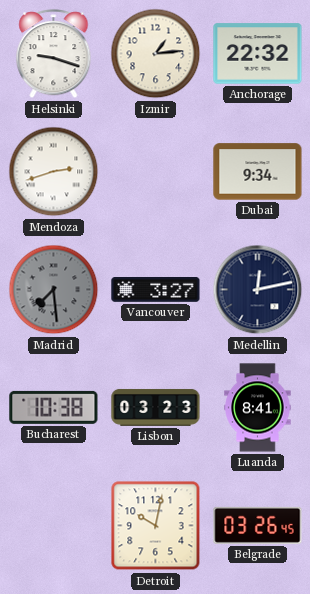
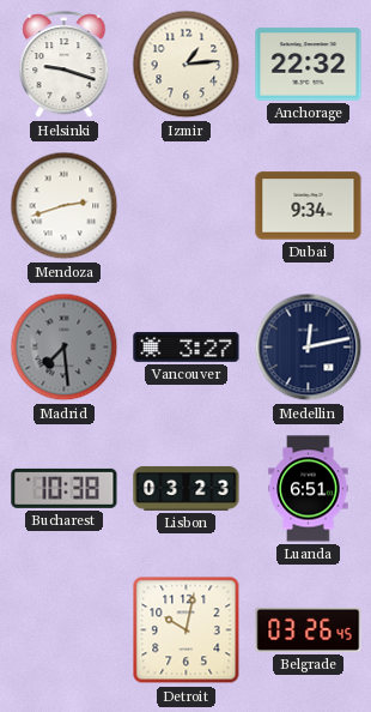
Luanda: 8:41 -> 6:51 (309, 489)
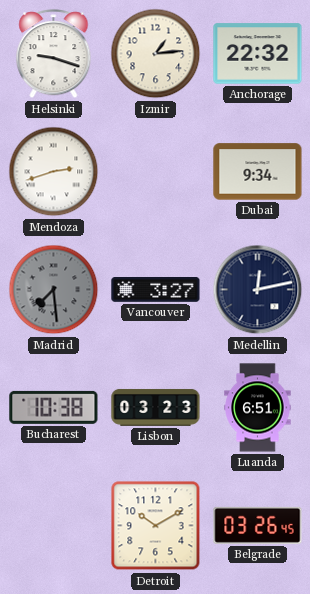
Detroit: 10:02 -> 10:10 (156, 526)
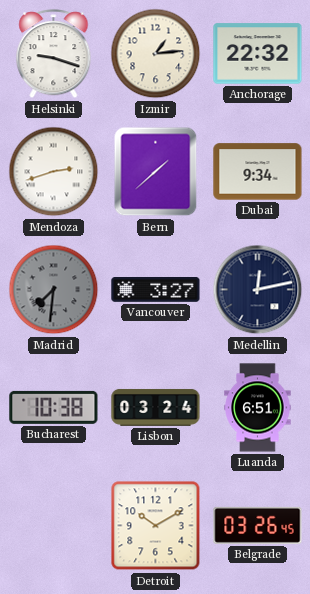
Bern: none -> 1:38 (156, 172)
Madrid: 7:29 -> 7:31 (54, 290)
Lisbon: 03:23 -> 03:24 (156, 407)
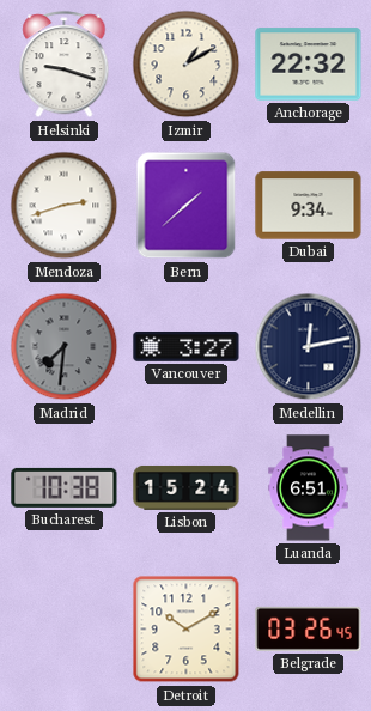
Izmir: 1:14 -> 1:10 (187, 65)
Lisbon: 03:24 -> 15:24 (187, 487)
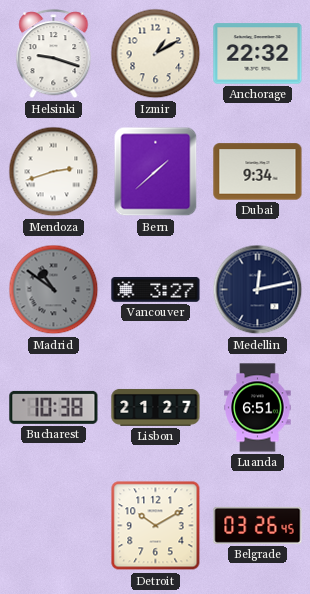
Madrid: 7:31 -> 10:51 (54, 290)
Lisbon: 15:24 -> 21:27 (156, 407)
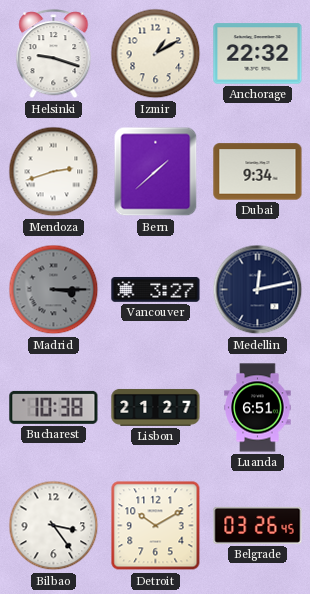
Madrid: 10:51 -> 3:15 (54, 290)
Bilbao: none -> 3:24 (54, 526)
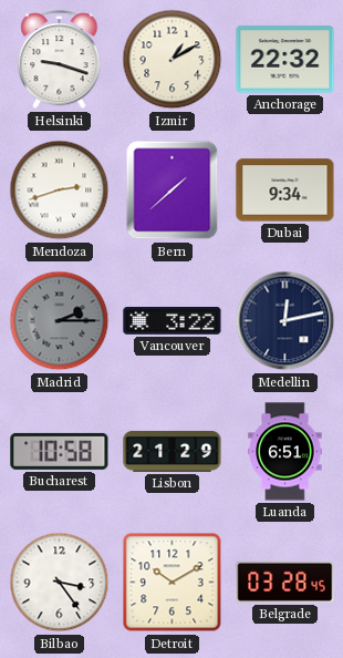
Madrid: 3:15 -> 2:15 (60, 321)
Vancouver: 3:27 -> 3:22 (173, 321)
Bucharest: 10:38 -> 10:58 (60, 451)
Lisbon: 21:27 -> 21:29 (173, 451)
Belgrade: 03:26 -> 03:28 (285, 582)
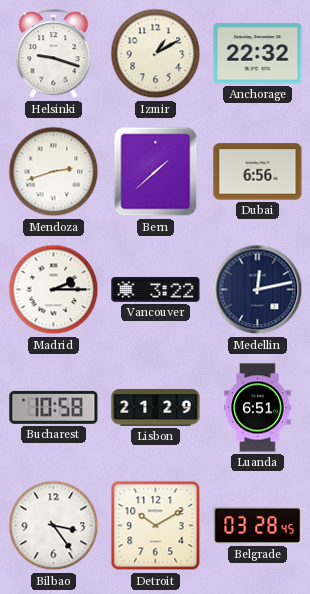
Dubai: 9:34 -> 6:56 (258, 172)
Madrid dial: grey -> white (54, 290)
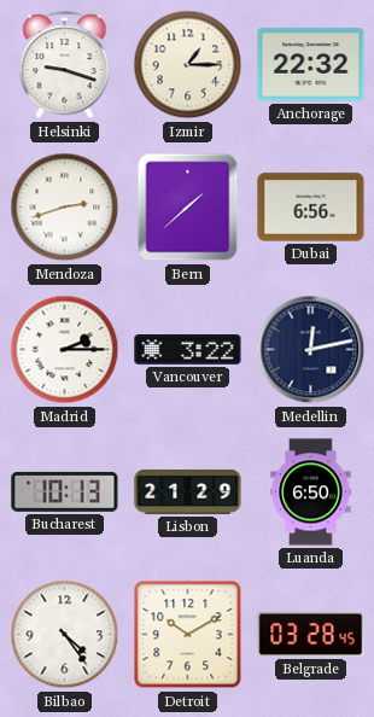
Izmir: 1:10 -> 1:15 (188, 65)
Bucharest: 10:58 -> 10:13 (65, 491)
Luanda: 6:51 -> 6:50 (311, 492)
Bilbao: 3:24 -> 4:24 (65, 635)
